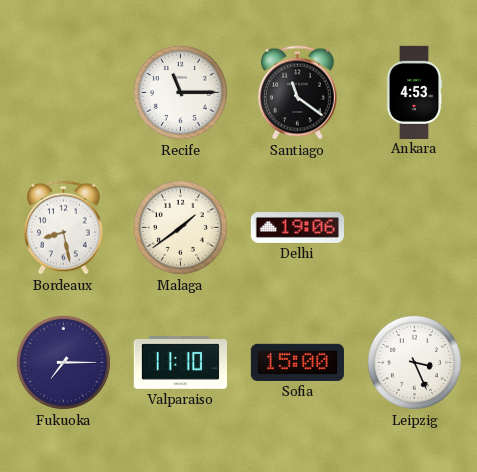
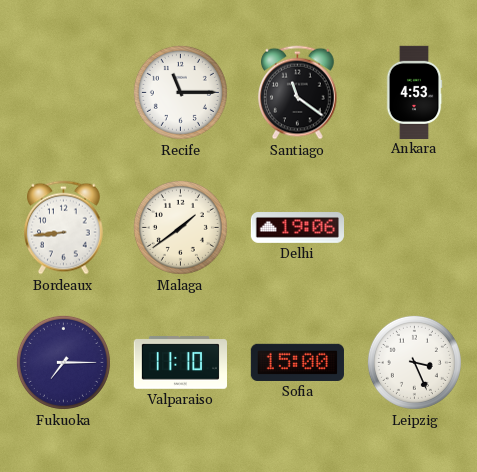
Bordeaux: 8:28 -> 8:44 (64, 228)
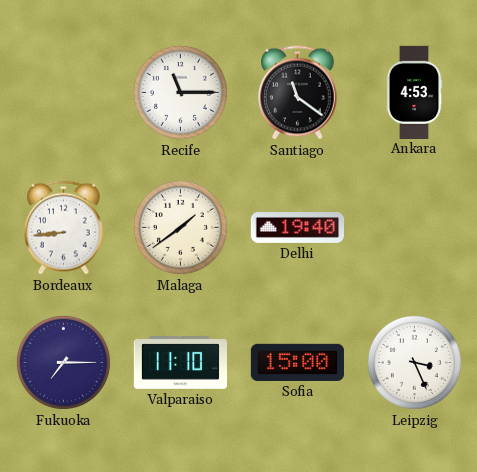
Delhi: 19:06 -> 19:40 (297, 228)
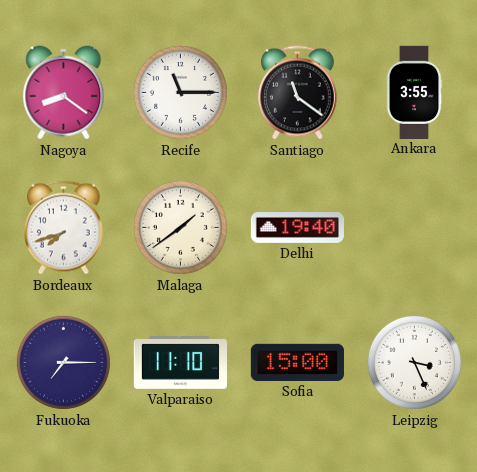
Nagoya: none -> 8:21 (64, 93)
Ankara: 4:53 -> 3:55 (414, 92)
Bordeaux: 8:44 -> 7:42 (64, 228)
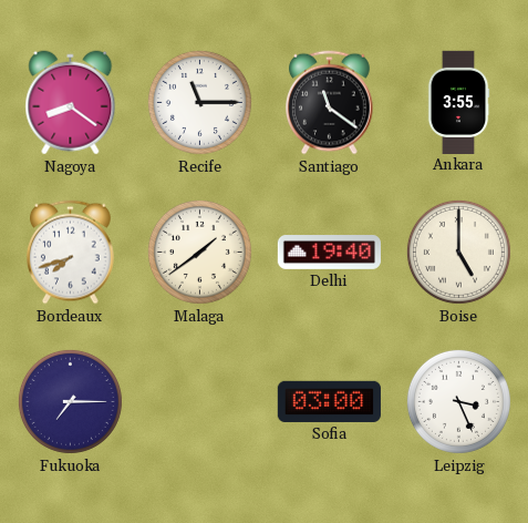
Boise: none -> 5:00 (458, 252)
Valparaiso: 11:10 -> none (180, 363)
Sofia: 15:00 -> 03:00 (329, 401)
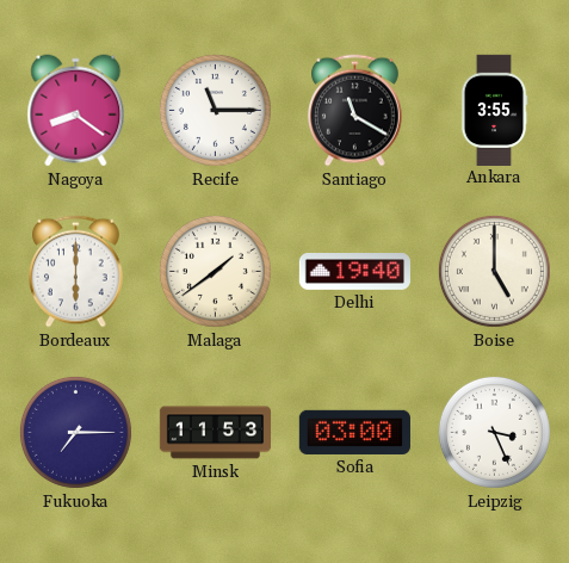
Santiago: 11:21 -> 11:20 (355, 111)
Bordeaux: 7:42 -> 6:00 (76, 272)
Minsk: none -> 11:53 (216, 433)
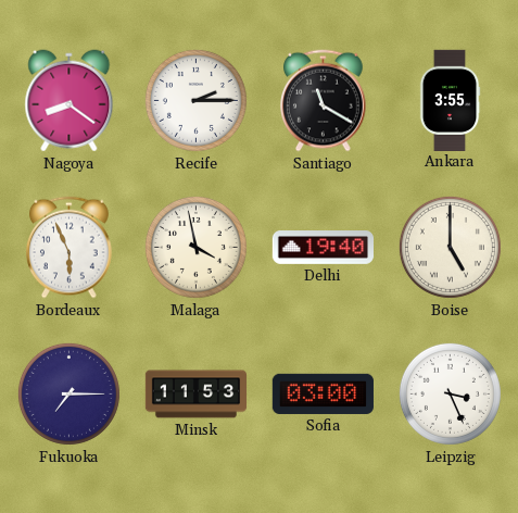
Recife: 11:15 -> 2:15 (195, 100)
Bordeaux: 6:00 -> 5:56 (70, 248)
Malaga: 1:39 -> 3:58 (195, 247)
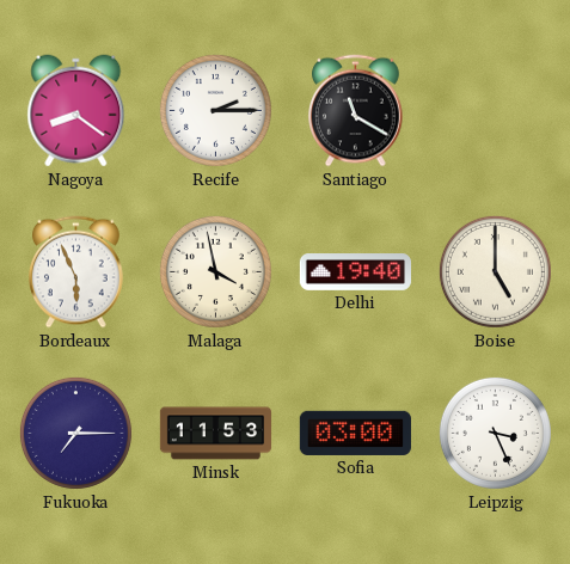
Ankara: 3:55 -> none (450, 100)
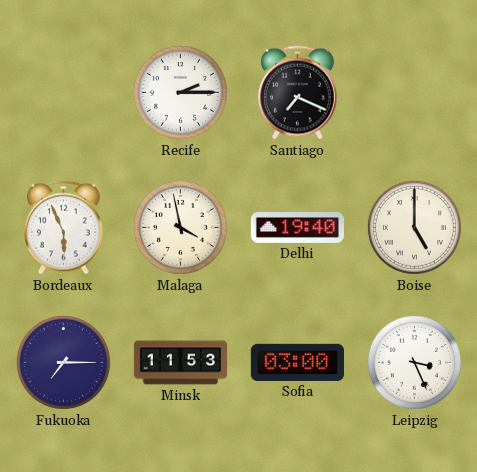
Nagoya: 8:21 -> none (76, 111)
Santiago: 11:20 -> 7:19 (298, 93)
